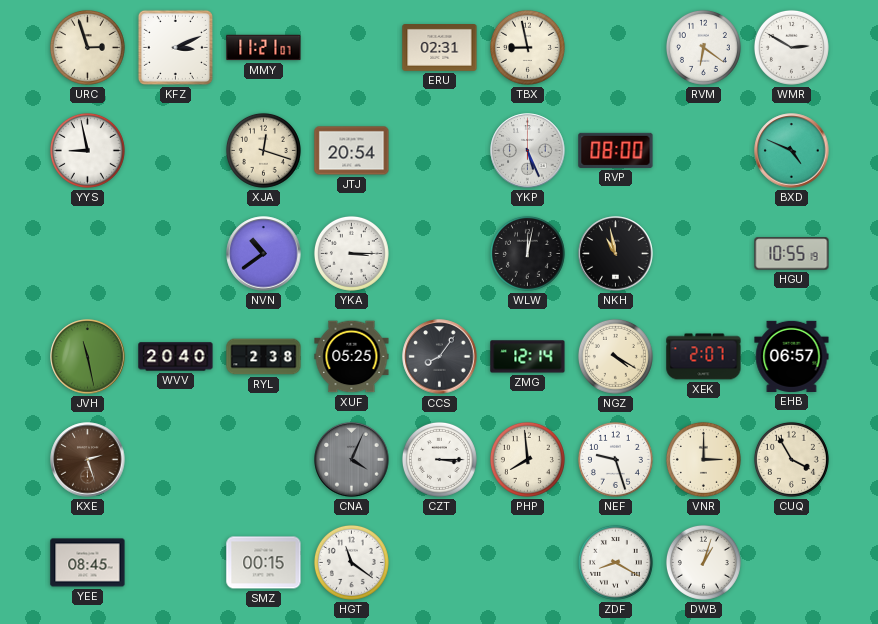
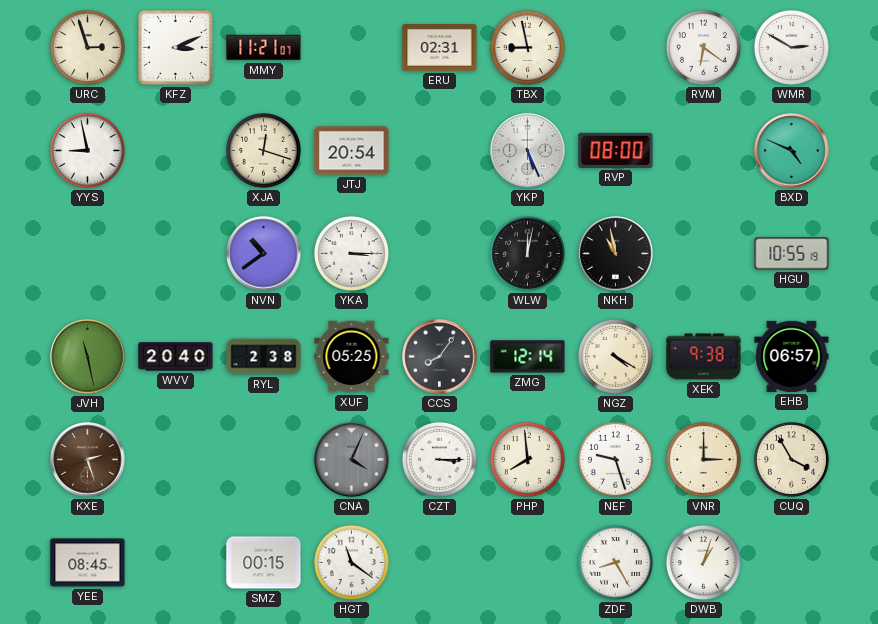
XEK: 2:07 -> 9:38 (704, 357)
ZDF: 8:20 -> 8:25 (615, 562)
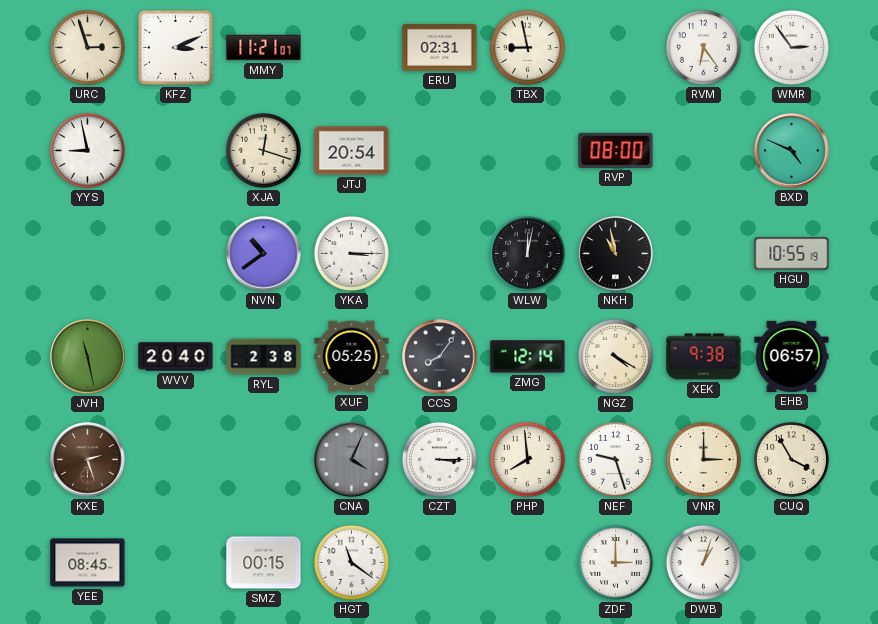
RVM: 6:21 -> 6:24 (703, 47)
WMR: 2:50 -> 2:54 (791, 47)
YKP: 5:26 -> none (528, 151)
ZDF: 8:25 -> 3:00 (615, 562)
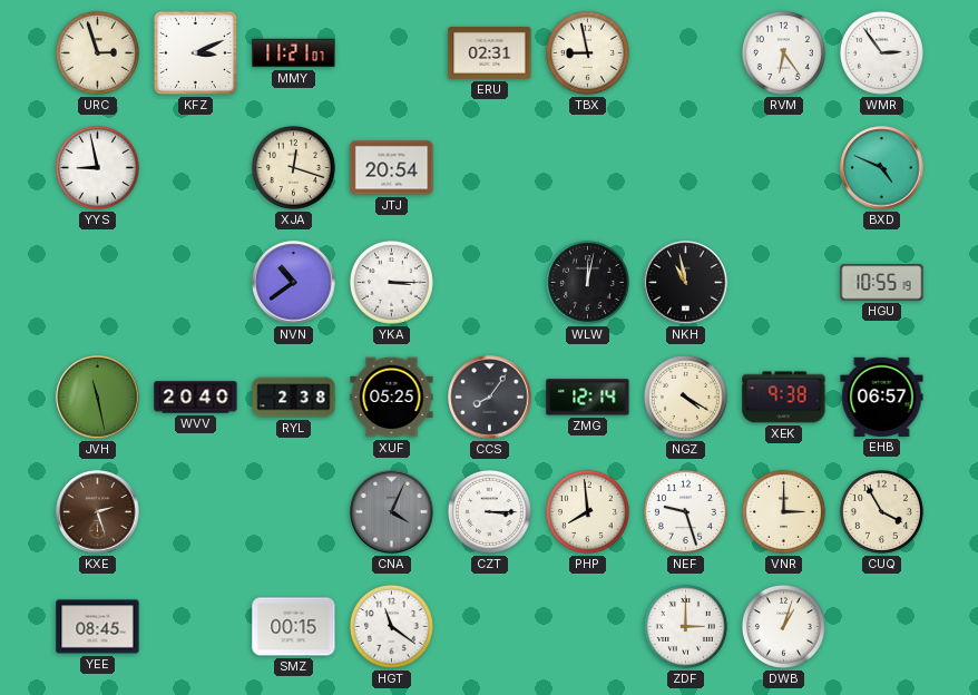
RVP: 08:00 -> none (616, 150)
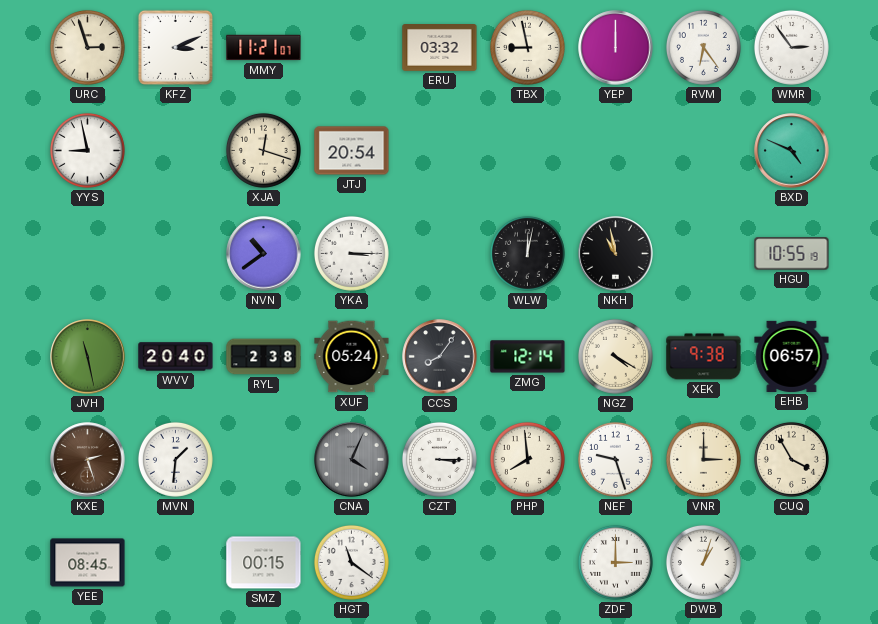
ERU: 02:31 -> 03:32 (440, 48)
YEP: none -> 12:00 (616, 48)
XUF: 05:25 -> 05:24 (352, 357)
MVN: none -> 1:31 (175, 459)
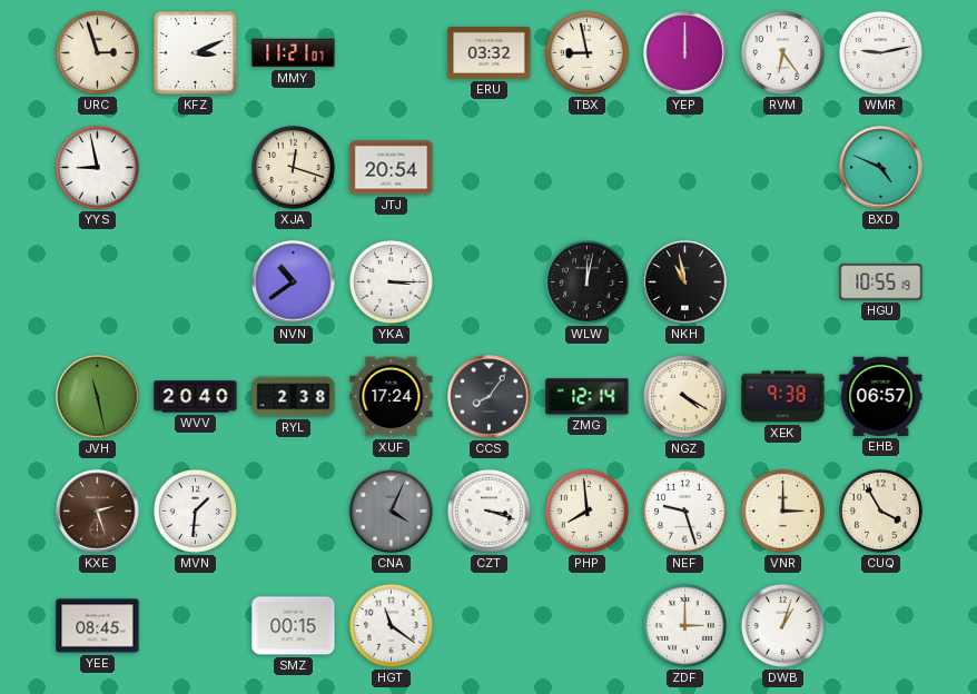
WMR: 2:54 -> 9:13 (880, 52)
XUF: 05:24 -> 17:24 (392, 397)
CZT: 3:15 -> 3:18 (488, 510)
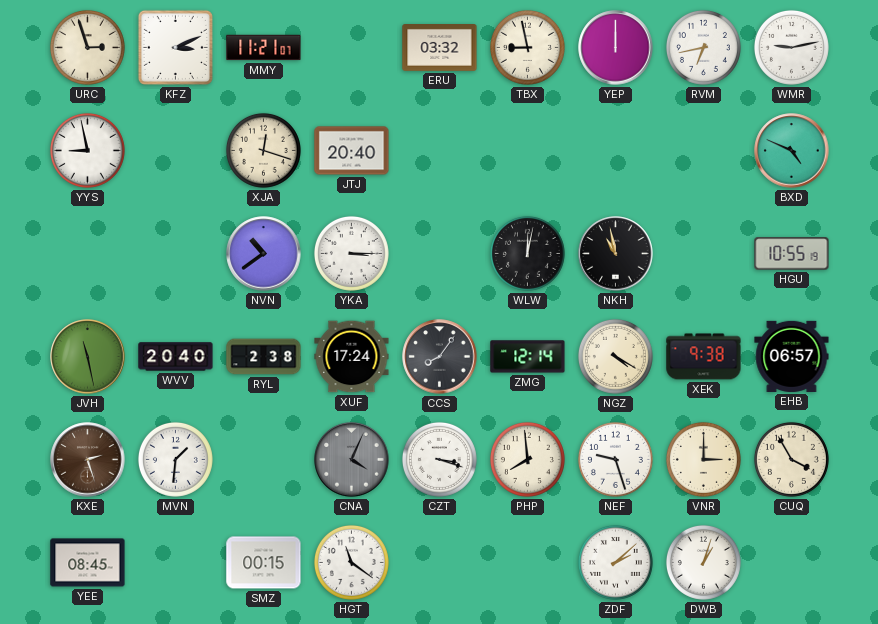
RVM: 6:24 -> 6:43 (703, 47)
JTJ: 20:54 -> 20:40 (352, 151)
ZDF: 3:00 -> 2:08 (615, 562)
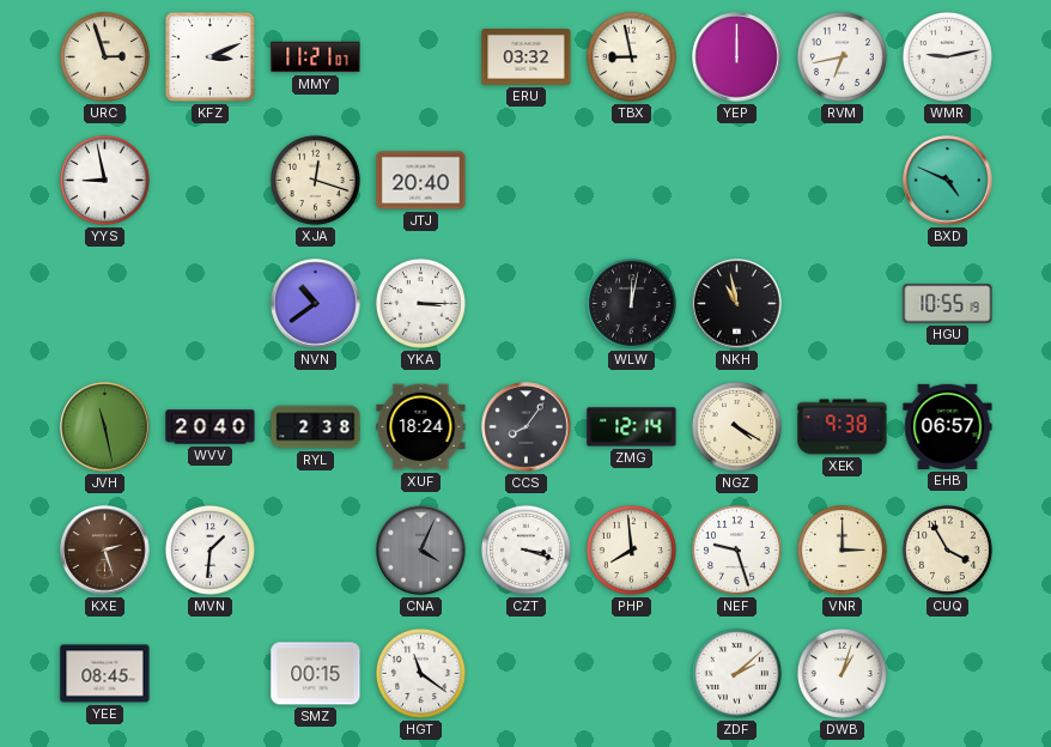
XUF: 17:24 -> 18:24 (421, 427)
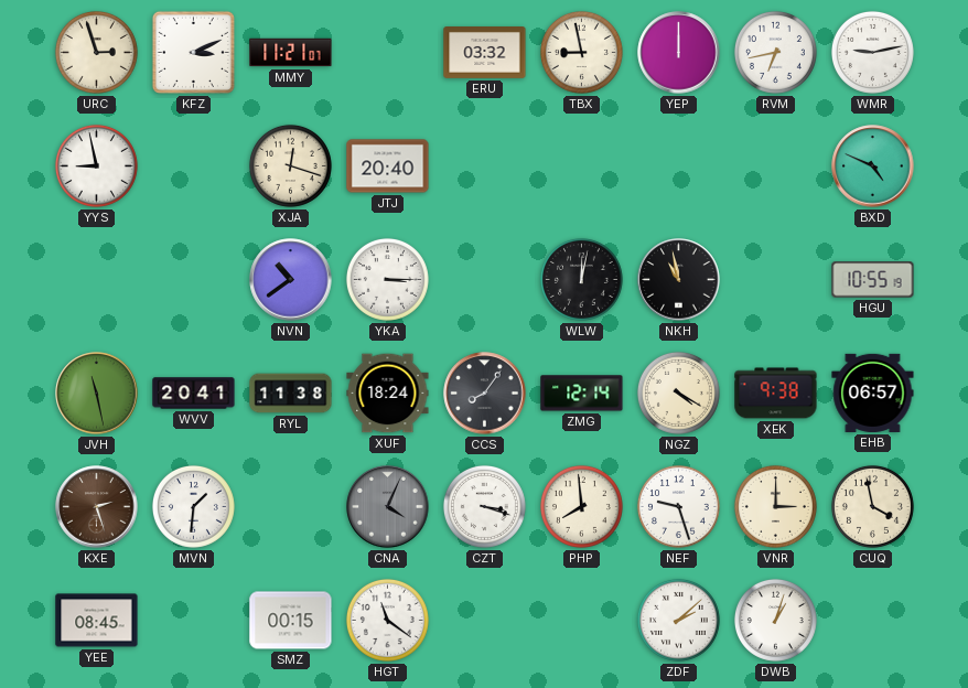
WVV: 20:40 -> 20:41 (194, 394)
RYL: 2:38 -> 11:38 (291, 394)
CUQ: 3:55 -> 3:58 (872, 506)
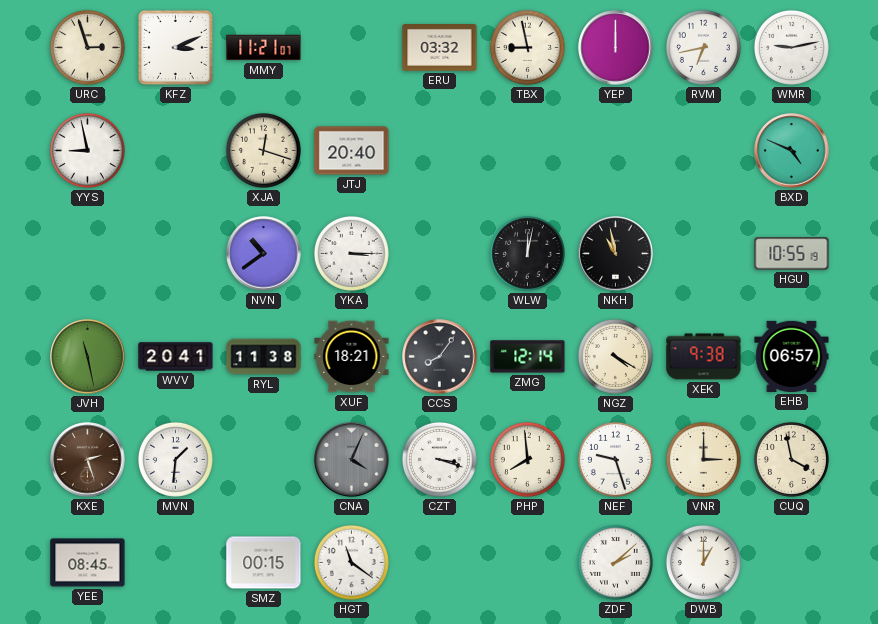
XUF: 18:24 -> 18:21 (352, 357)
DWB: 1:03 -> 1:00 (703, 562)
